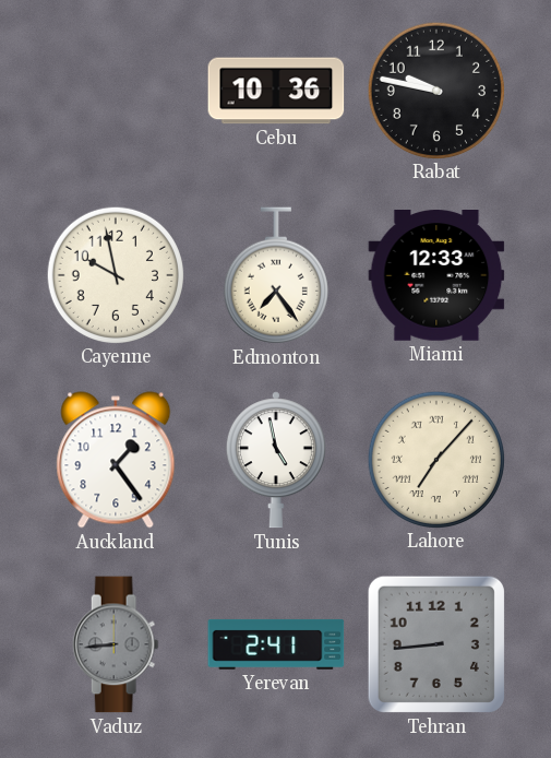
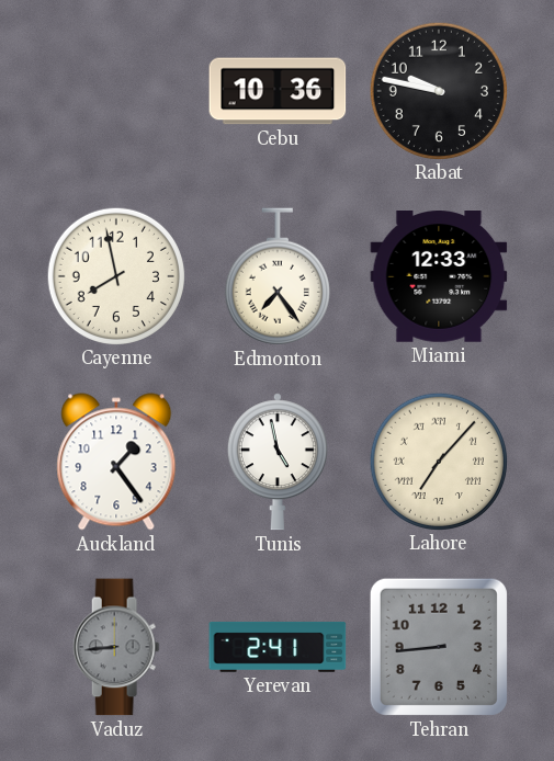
Cayenne: 9:58 -> 7:58 (115, 275)
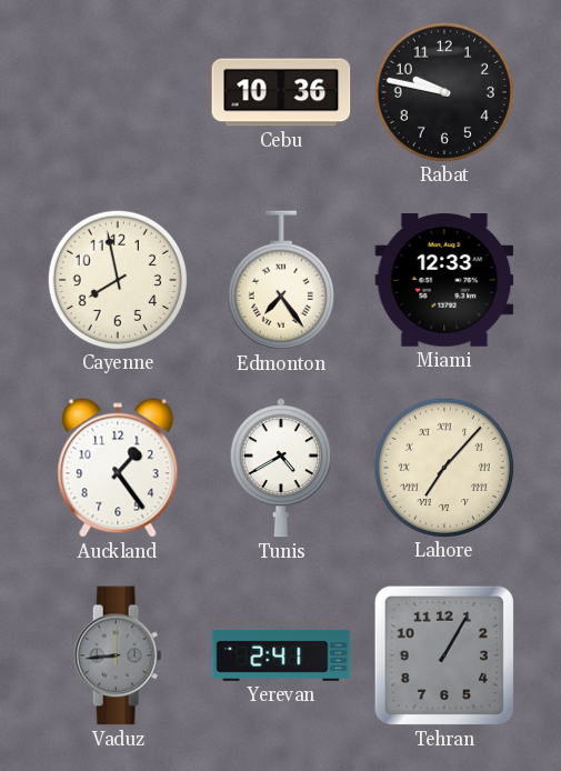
Tunis: 4:58 -> 4:40 (281, 468)
Tehran: 8:44 -> 1:05 (444, 655)
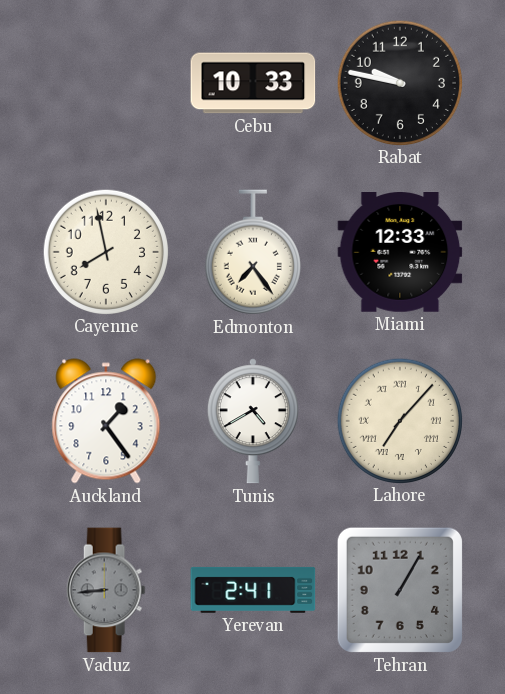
Cebu: 10:36 -> 10:33 (253, 83)
